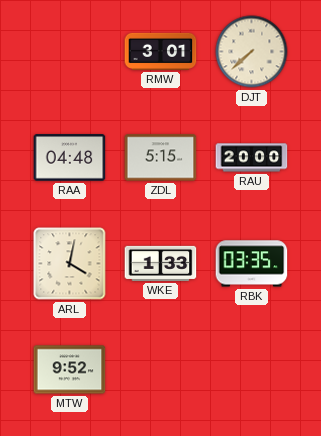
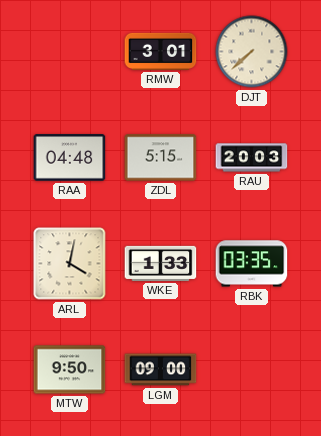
RAU: 20:00 -> 20:03 (252, 158)
MTW: 9:52 -> 9:50 (70, 370)
LGM: none -> 09:00 (161, 370)
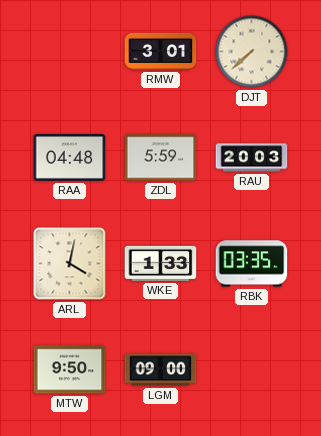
ZDL: 5:15 -> 5:59 (161, 158)
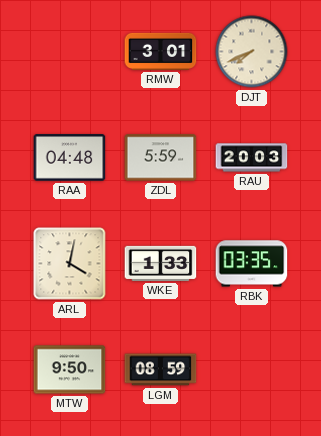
DJT: 7:38 -> 7:41 (252, 52)
LGM: 09:00 -> 08:59 (161, 370)
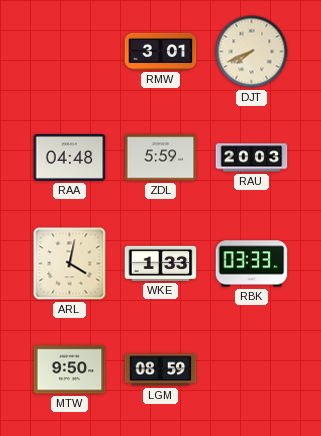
RBK: 03:35 -> 03:33 (252, 264)
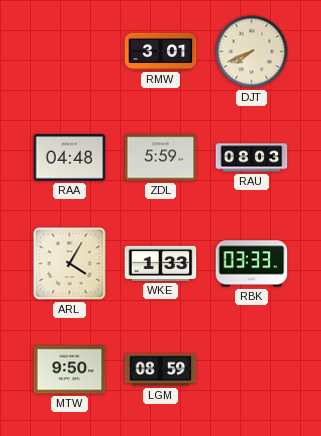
RAU: 20:03 -> 08:03 (252, 158)
ARL: 4:02 -> 4:05 (70, 264)
